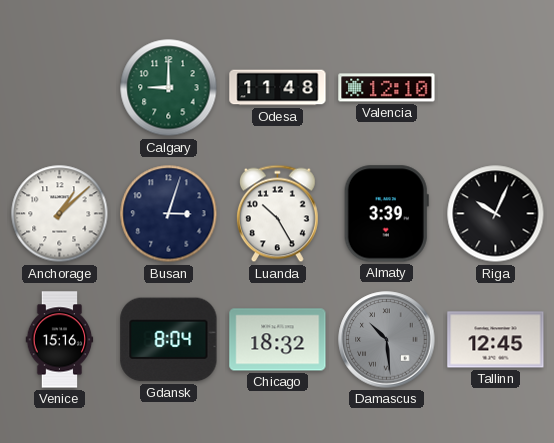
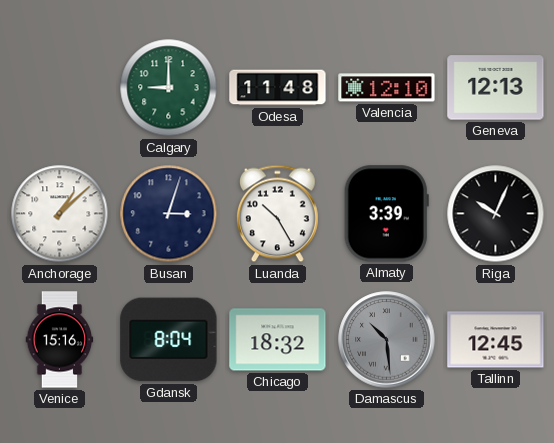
Geneva: none -> 12:13 (496, 88)
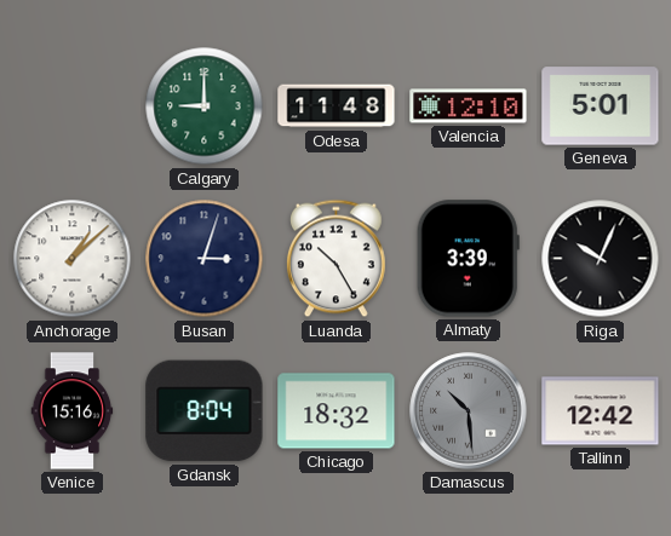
Geneva: 12:13 -> 5:01 (601, 106)
Tallinn: 12:45 -> 12:42 (601, 411)
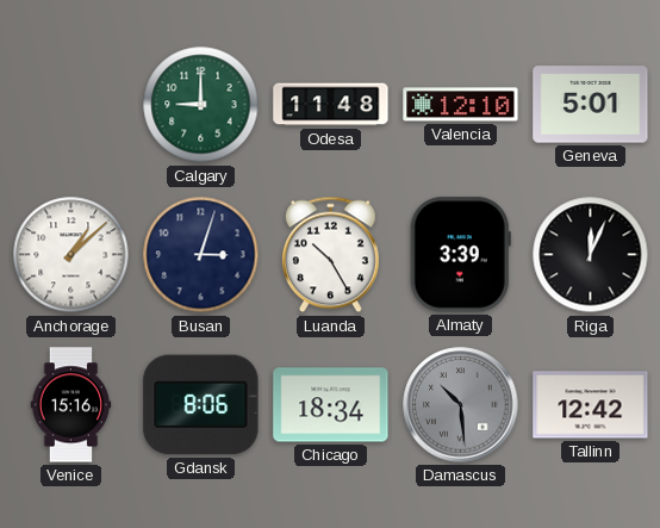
Riga: 10:04 -> 12:04 (591, 255)
Gdansk: 8:04 -> 8:06 (201, 405)
Chicago: 18:32 -> 18:34 (331, 405)
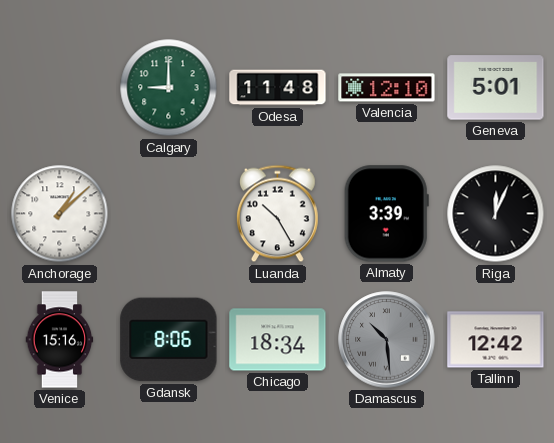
Busan: 3:03 -> none (201, 255)
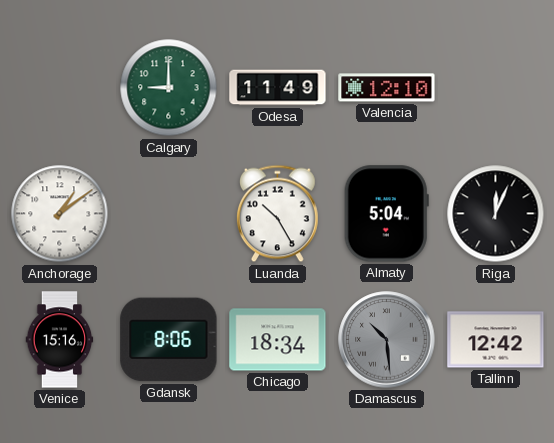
Odesa: 11:48 -> 11:49 (278, 88)
Geneva: 5:01 -> none (496, 88)
Anchorage: 1:08 -> 1:09 (60, 214)
Almaty: 3:39 -> 5:04 (386, 214)
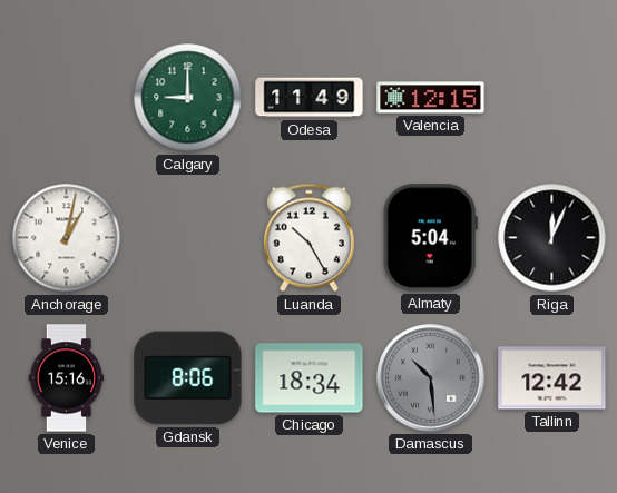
Valencia: 12:10 -> 12:15 (431, 98)
Anchorage: 1:09 -> 1:02 (67, 238)
